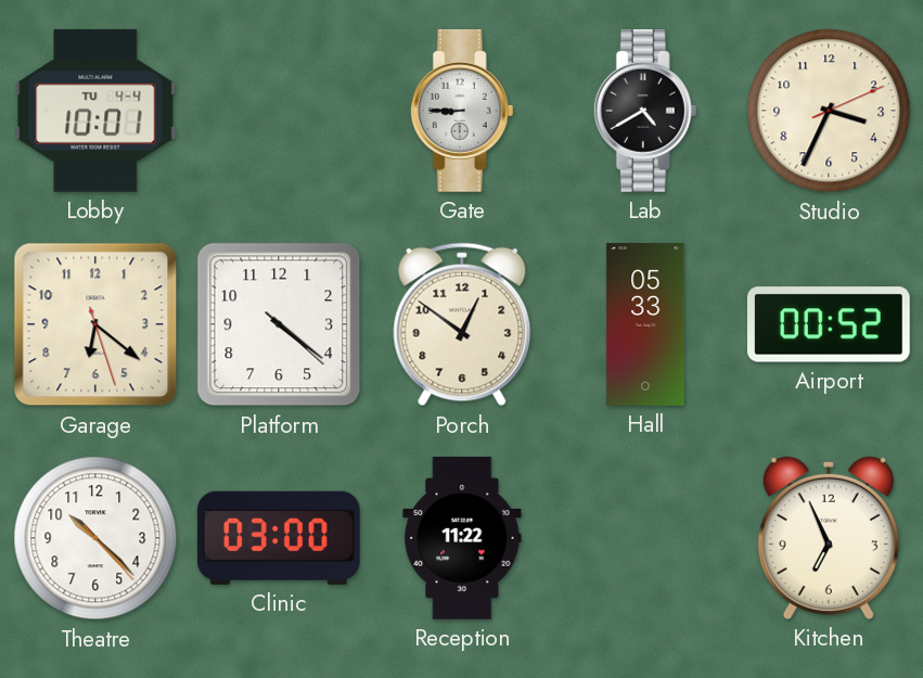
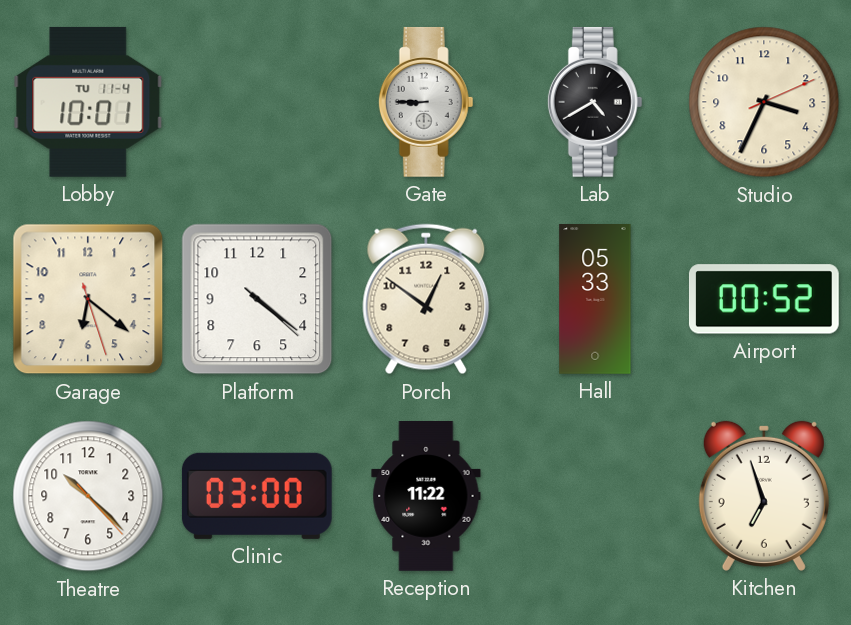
Lobby date: TU 4-4 -> TU 11-4 (88, 102)
Kitchen: 6:56 -> 6:57 (764, 496)
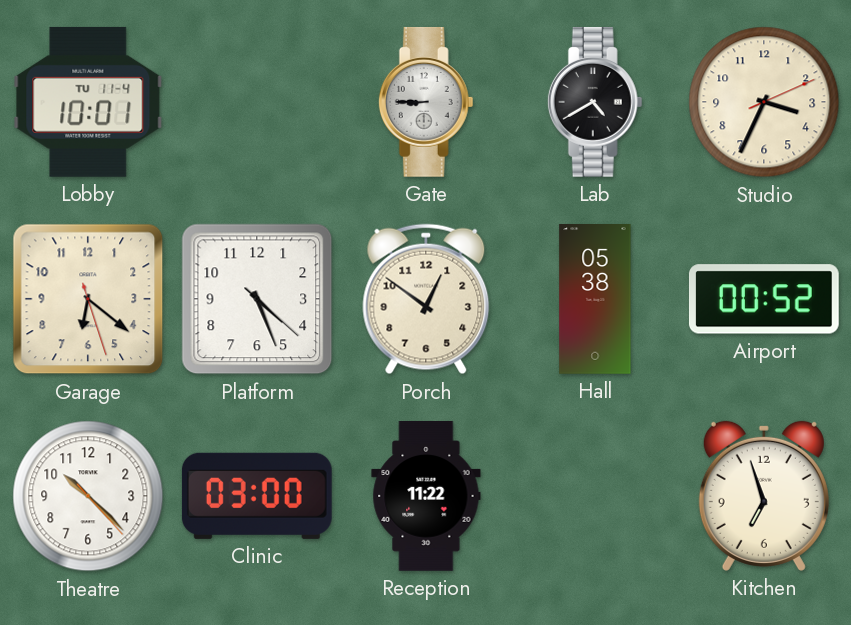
Platform: 4:21 -> 4:26 (257, 299)
Hall: 05:33 -> 05:38 (595, 300)
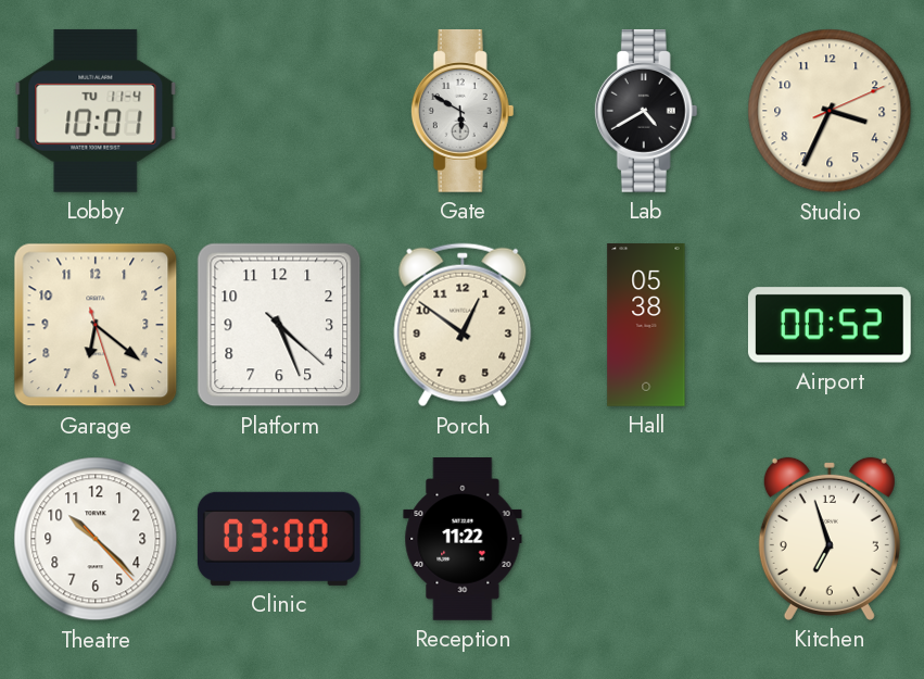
Gate: 8:45 -> 5:50 (463, 111)
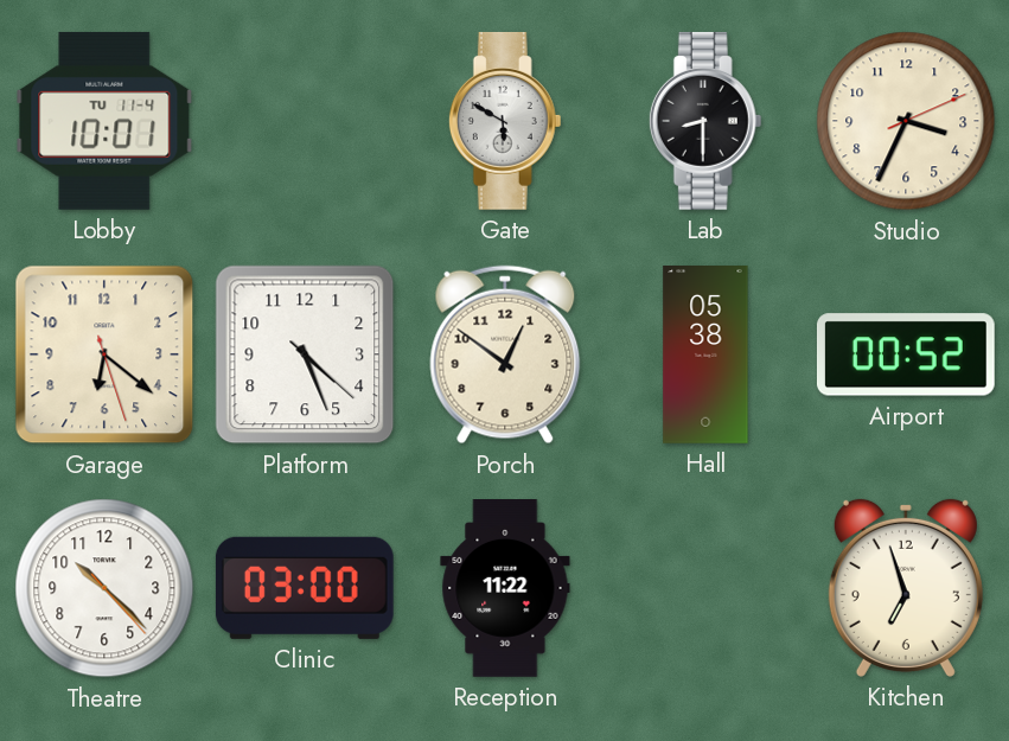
Lab: 4:40 -> 8:30 (705, 121)
